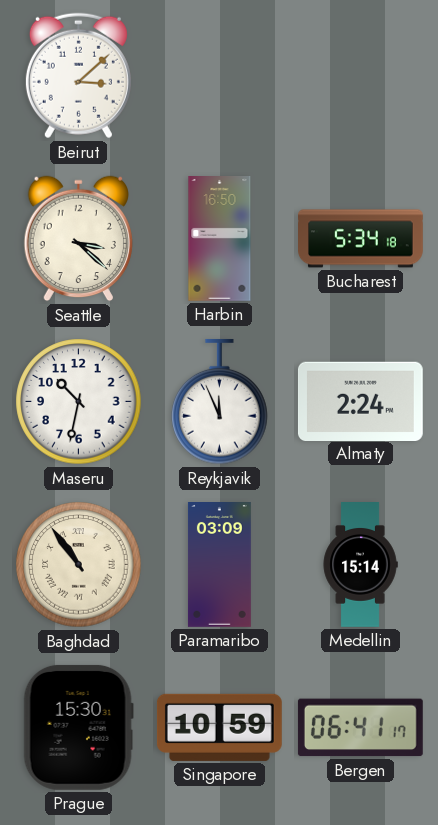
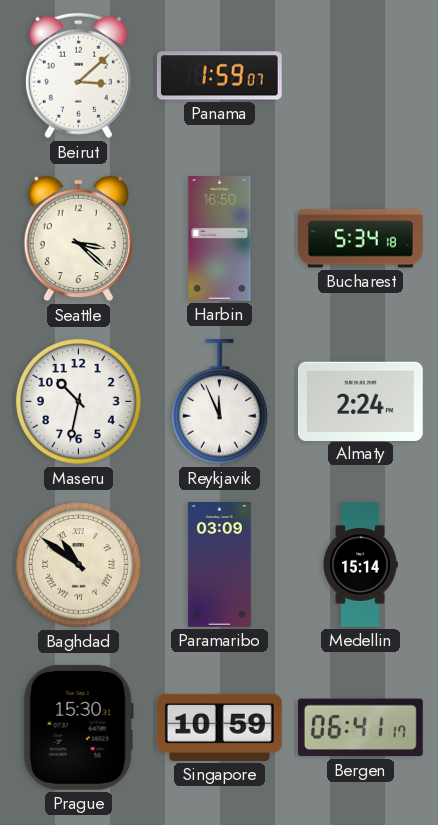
Panama: none -> 1:59 (219, 76)
Baghdad: 10:54 -> 10:51 (79, 565)
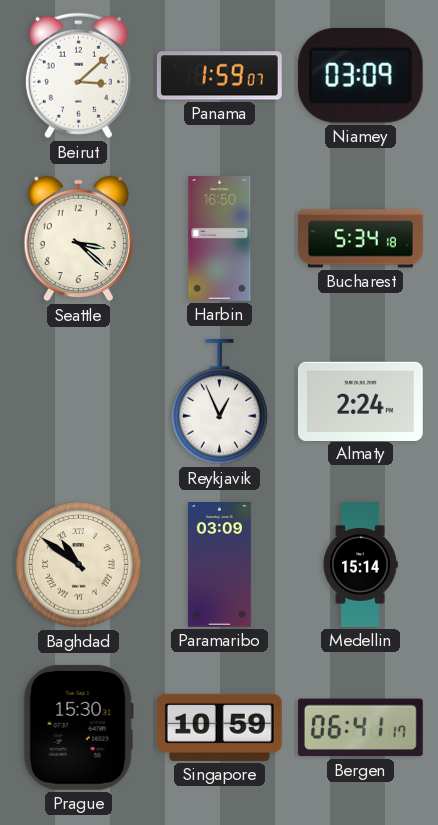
Niamey: none -> 03:09 (360, 75)
Maseru: 10:32 -> none (79, 402)
Reykjavik: 11:56 -> 12:56 (220, 402)
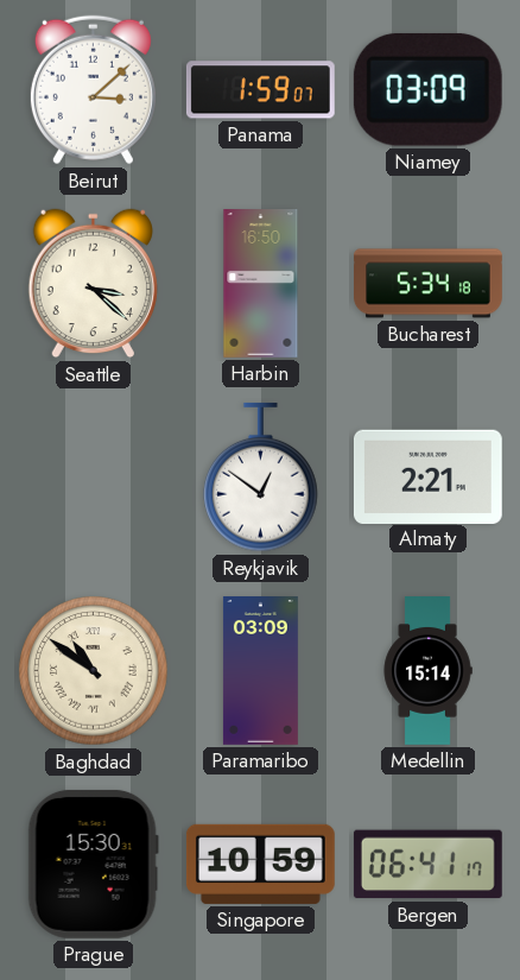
Reykjavik: 12:56 -> 12:51 (261, 478)
Almaty: 2:24 -> 2:21 (427, 476)
